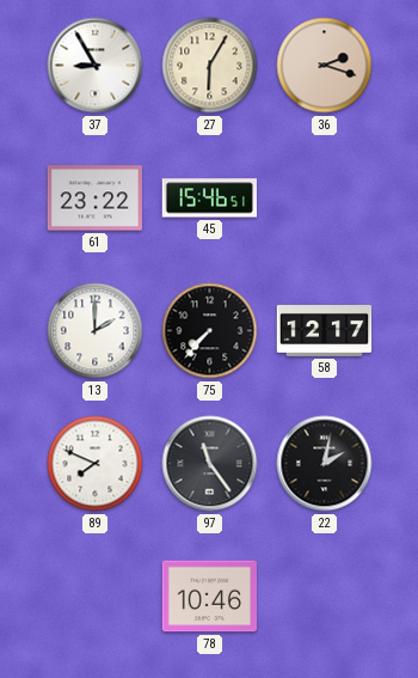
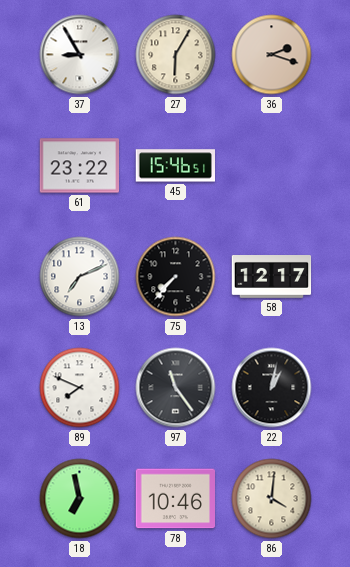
13: 2:00 -> 7:11 (80, 277)
22: 2:02 -> 1:02 (272, 388)
18: none -> 6:58 (80, 499)
86: none -> 4:01 (272, 499)
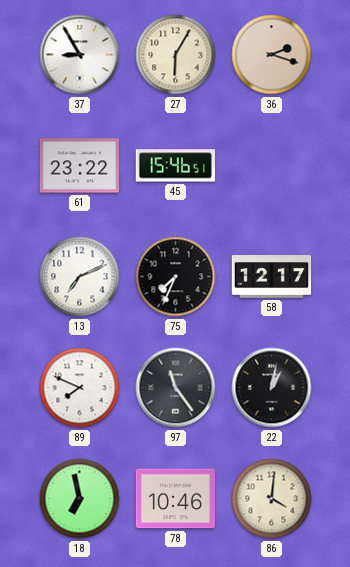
75: 7:37 -> 7:34 (176, 277)
